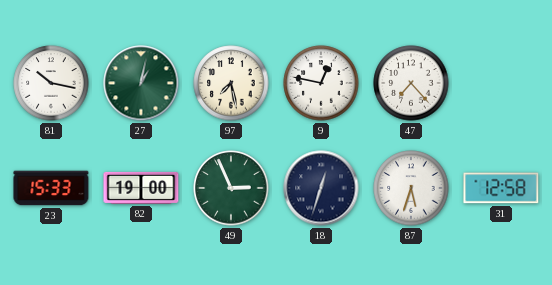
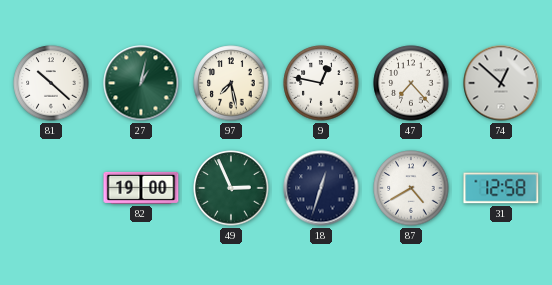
81: 10:17 -> 10:22 (51, 83)
74: none -> 12:52 (501, 83)
23: 15:33 -> none (51, 188)
87: 5:33 -> 4:40 (411, 188)
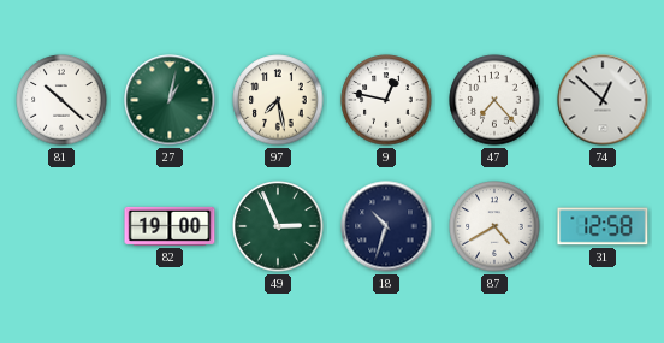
18: 12:33 -> 10:33 (386, 226)
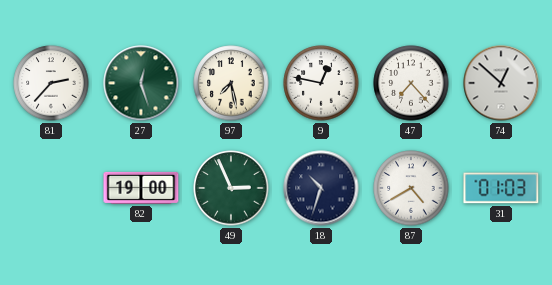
81: 10:22 -> 2:37 (51, 83)
27: 1:02 -> 12:27 (141, 83)
31: 12:58 -> 01:03 (501, 188)
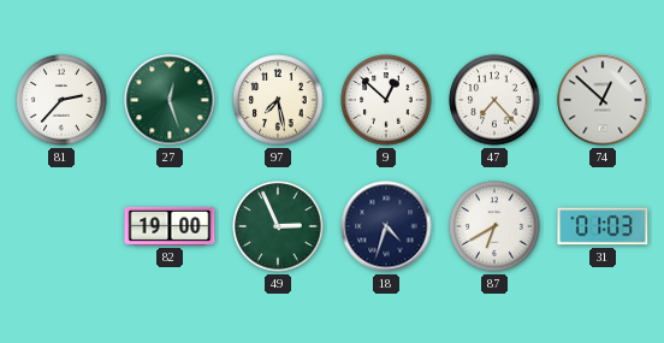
9: 12:47 -> 12:52 (386, 100)
18: 10:33 -> 4:33 (386, 226)
87: 4:40 -> 6:40 (494, 226)
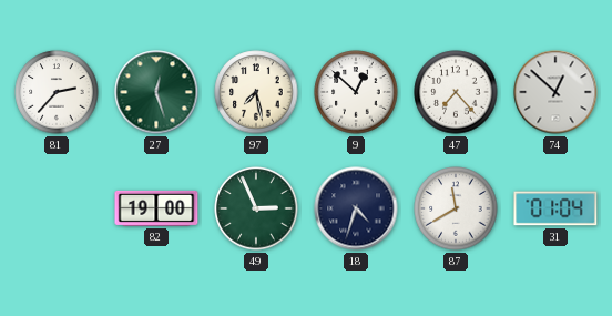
87: 6:40 -> 11:40 (456, 208)
31: 01:03 -> 01:04 (555, 208)
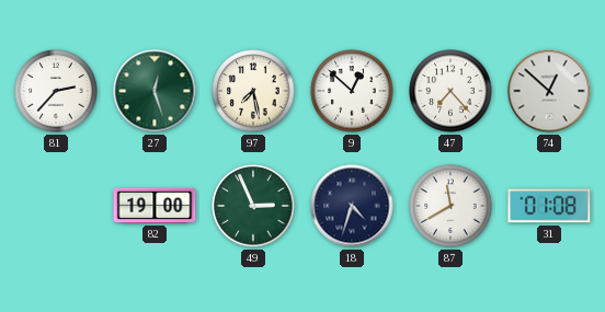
31: 01:04 -> 01:08 (549, 206)
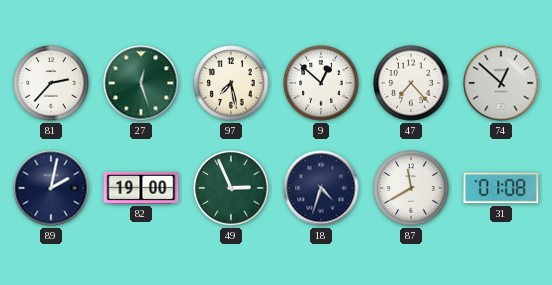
89: none -> 2:02 (51, 188)
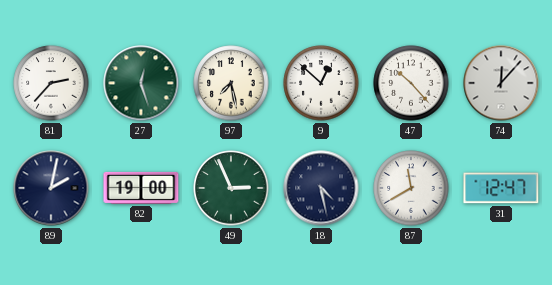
47: 7:23 -> 10:23 (411, 83)
74: 12:52 -> 12:07 (501, 83)
18: 4:33 -> 4:28 (321, 188)
31: 01:08 -> 12:47 (501, 188)
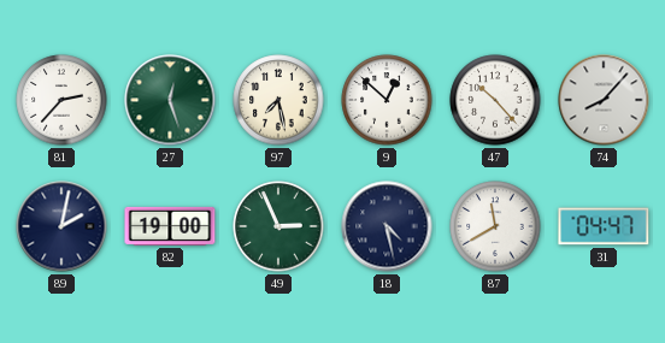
74: 12:07 -> 8:07 (604, 100)
31: 12:47 -> 04:47 (604, 226)
